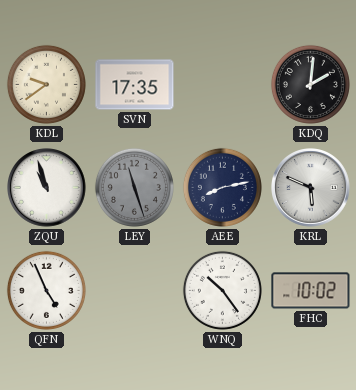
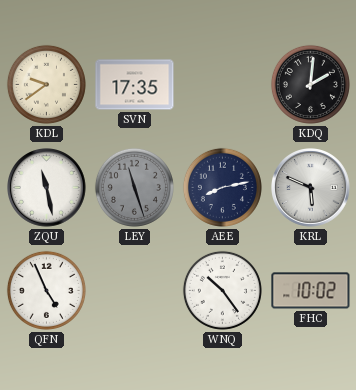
ZQU: 10:57 -> 11:28 (47, 188)
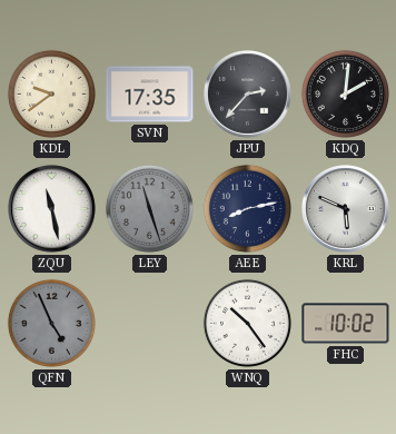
JPU: none -> 2:37 (248, 95)
QFN dial: white -> grey (51, 323)
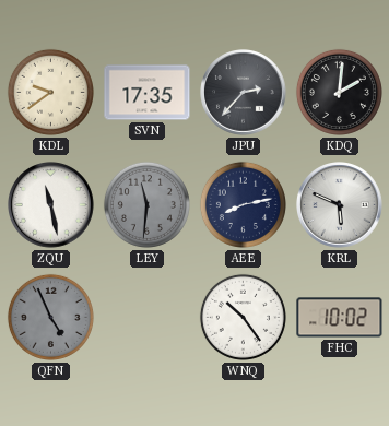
LEY: 11:27 -> 11:31 (146, 204)
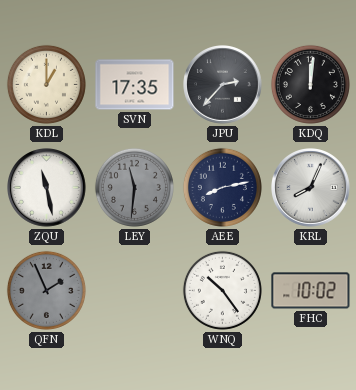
KDL: 9:39 -> 1:00 (46, 84)
KDQ: 2:01 -> 12:01 (310, 84)
KRL: 5:49 -> 8:04 (311, 188)
QFN: 4:56 -> 1:56 (46, 290)
